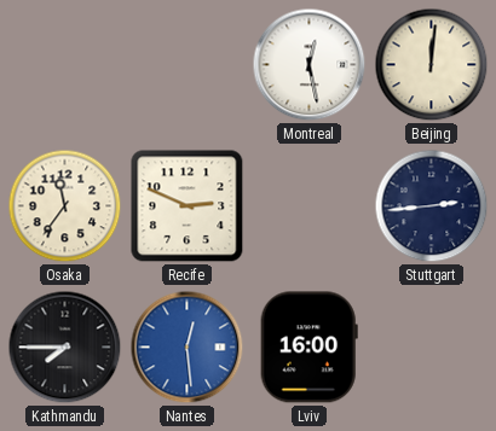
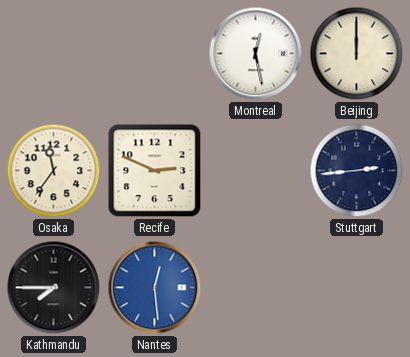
Beijing: 12:01 -> 12:00 (357, 54)
Lviv: 16:00 -> none (308, 348)
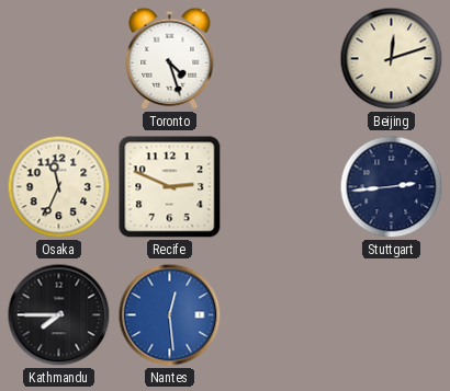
Toronto: none -> 4:27 (170, 58)
Montreal: 12:28 -> none (256, 54)
Beijing: 12:00 -> 12:12 (392, 59)
Osaka: 11:36 -> 11:34 (59, 187)
